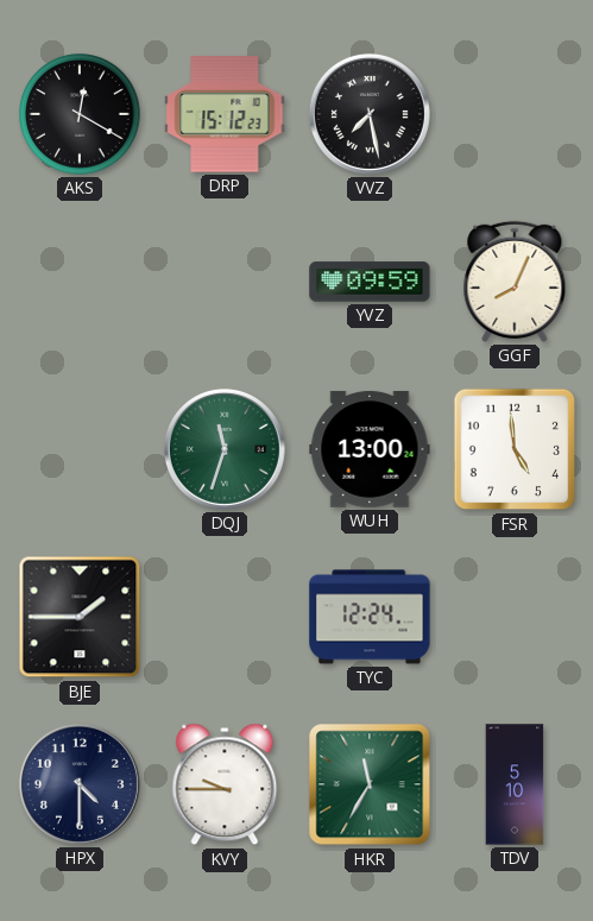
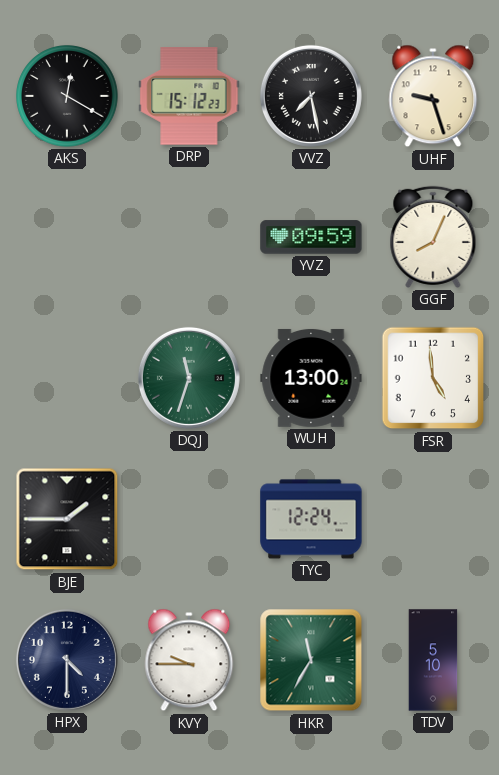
UHF: none -> 9:27 (433, 96)
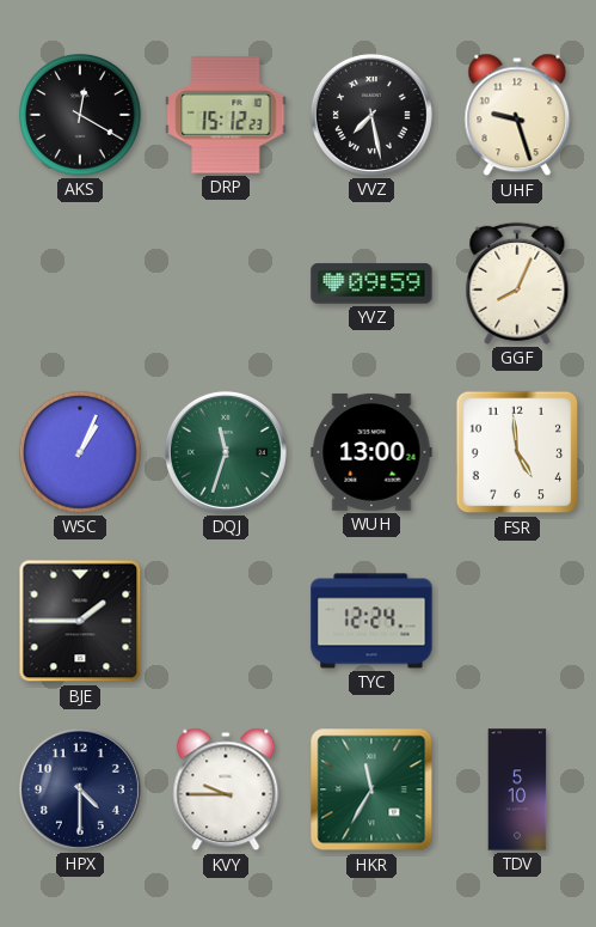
WSC: none -> 1:04 (80, 452)
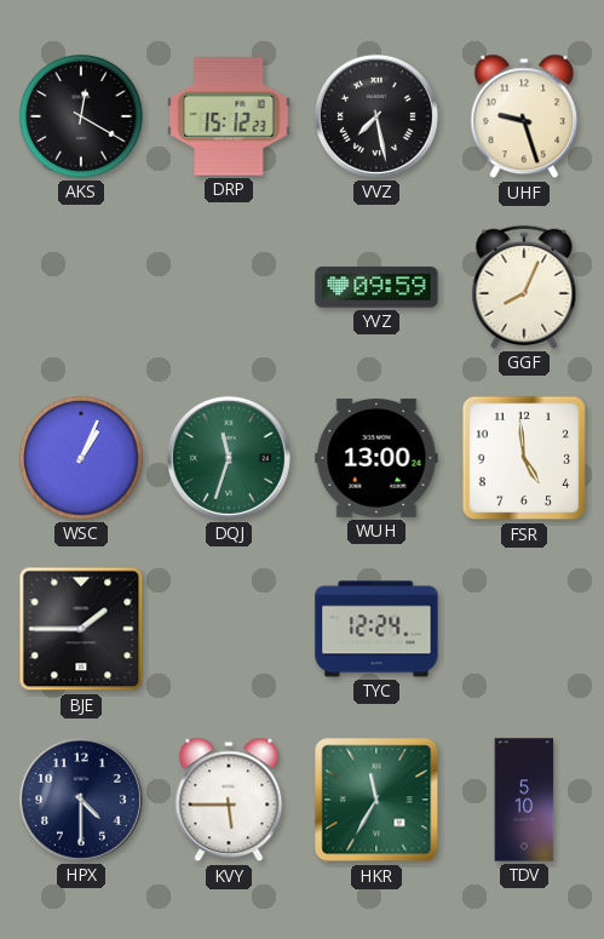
KVY: 9:45 -> 5:45 (229, 800)
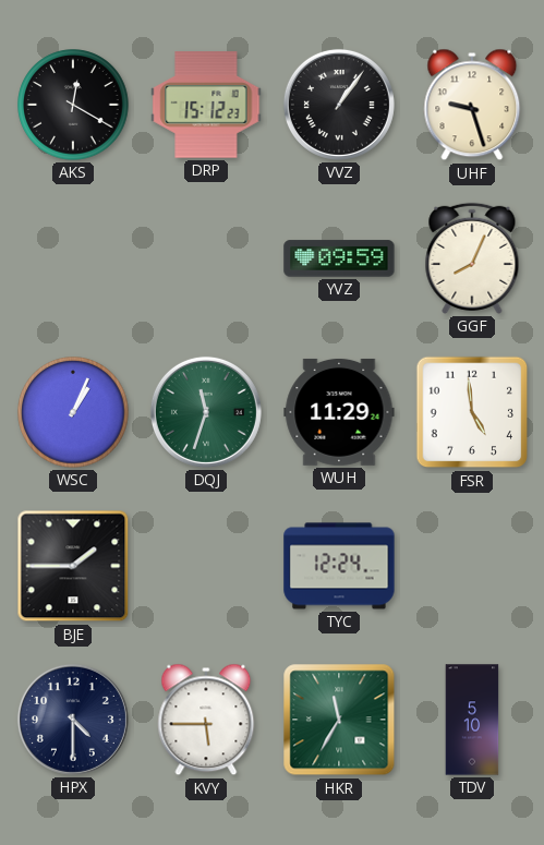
VVZ: 7:28 -> 1:06 (339, 105)
WUH: 13:00 -> 11:29 (339, 412)
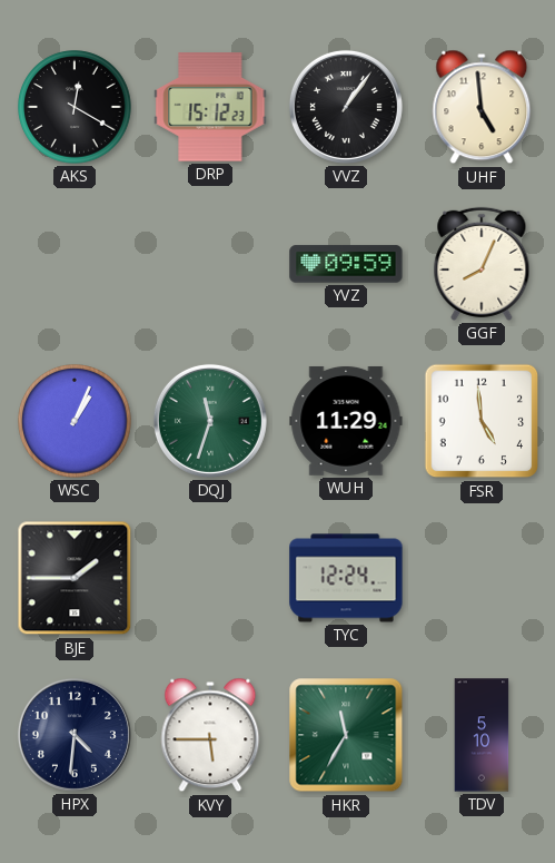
UHF: 9:27 -> 4:59 (482, 107)
HPX: 4:30 -> 4:31 (75, 735)
